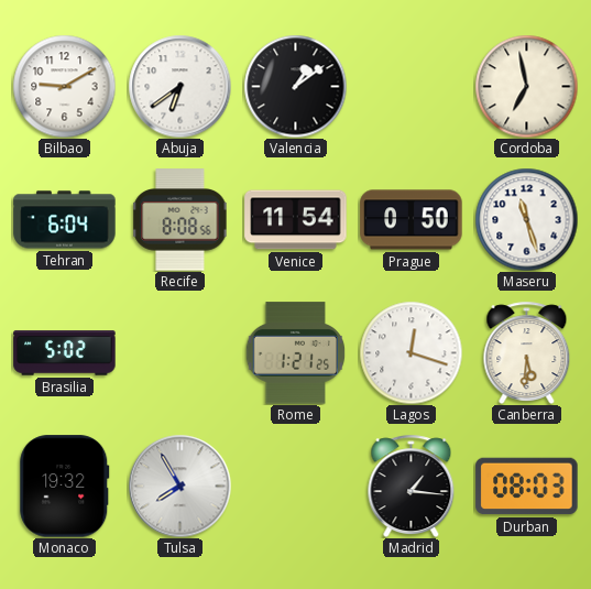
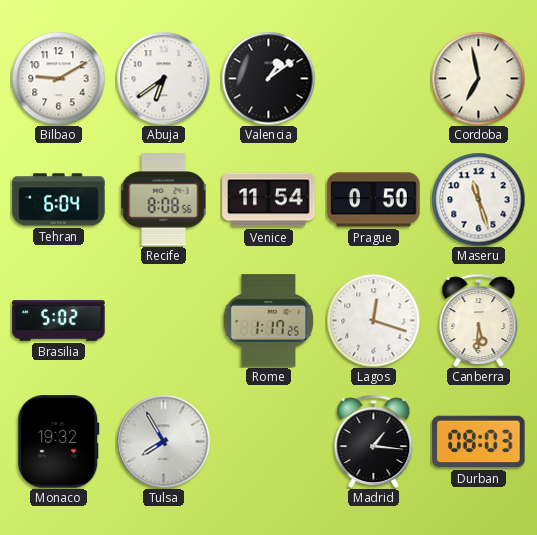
Rome: 1:21 -> 1:17 (269, 321)
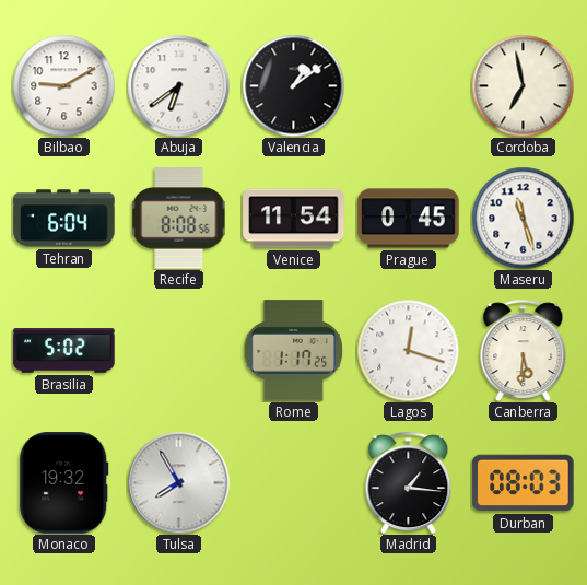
Prague: 0:50 -> 0:45 (409, 219)
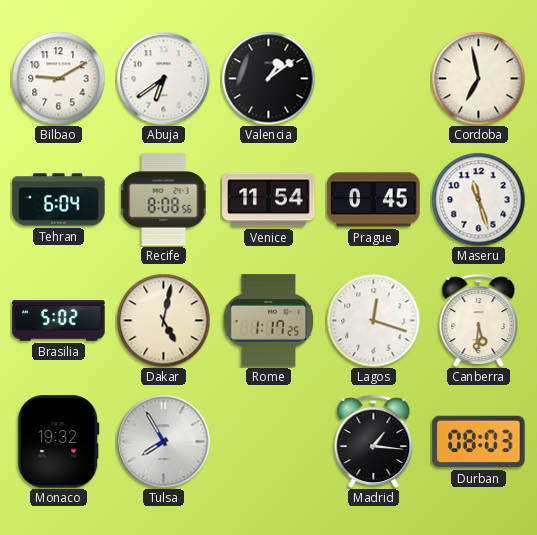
Dakar: none -> 5:02 (163, 320)
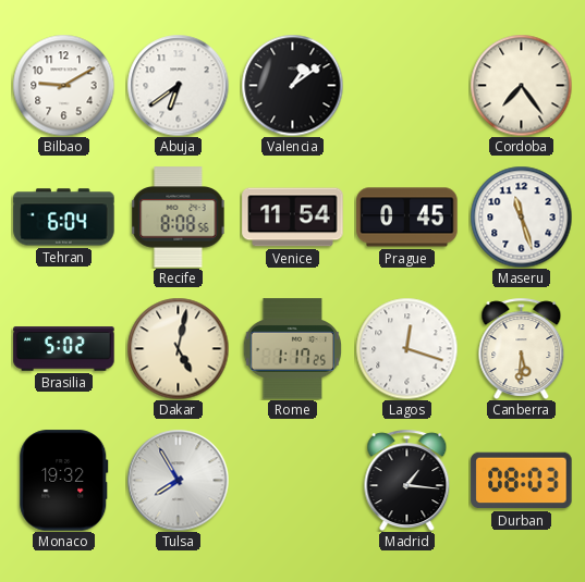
Cordoba: 6:58 -> 7:24 (521, 85)
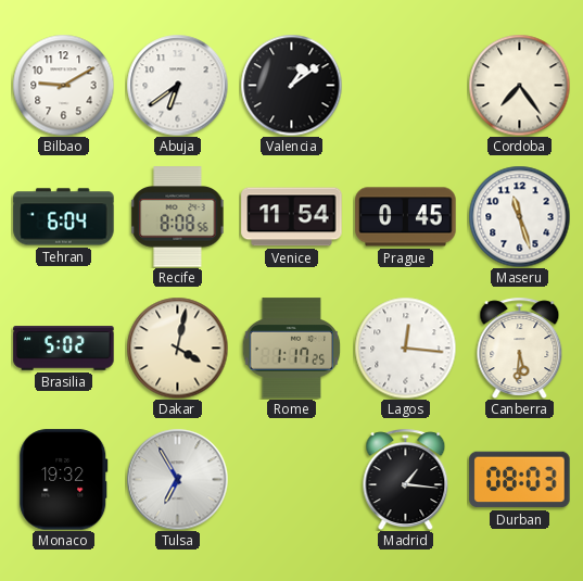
Dakar: 5:02 -> 4:02 (177, 348)
Lagos: 12:18 -> 12:16 (405, 348)
Tulsa: 7:55 -> 6:55 (177, 479)
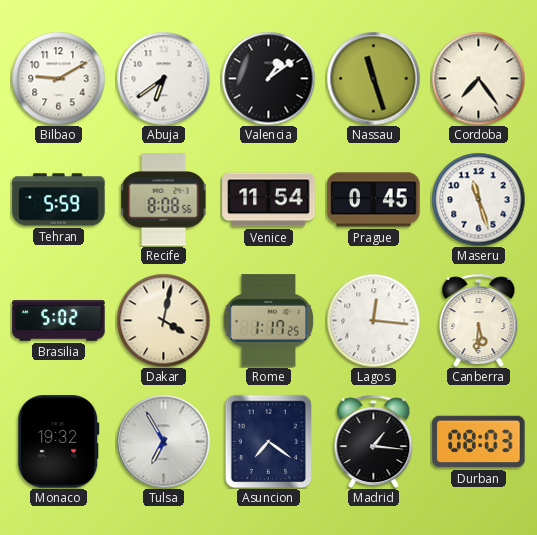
Nassau: none -> 11:27 (373, 78)
Tehran: 6:04 -> 5:59 (59, 200)
Asuncion: none -> 7:21 (269, 441)
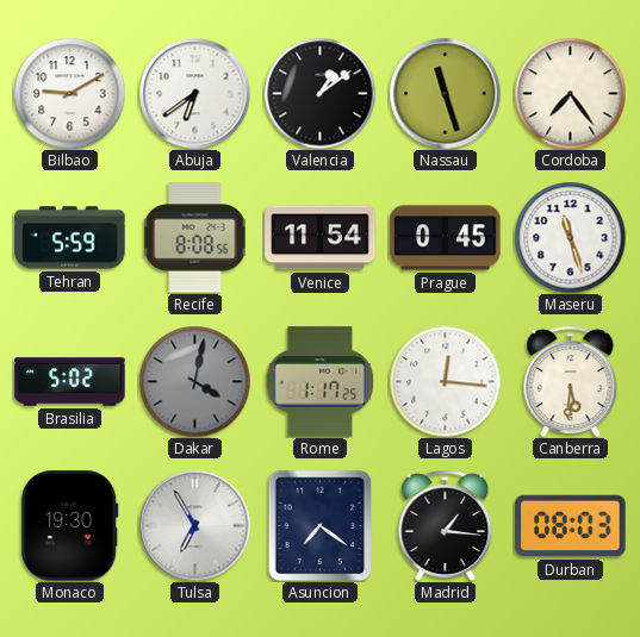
Dakar dial: cream -> grey (194, 381)
Monaco: 19:32 -> 19:30 (70, 526)
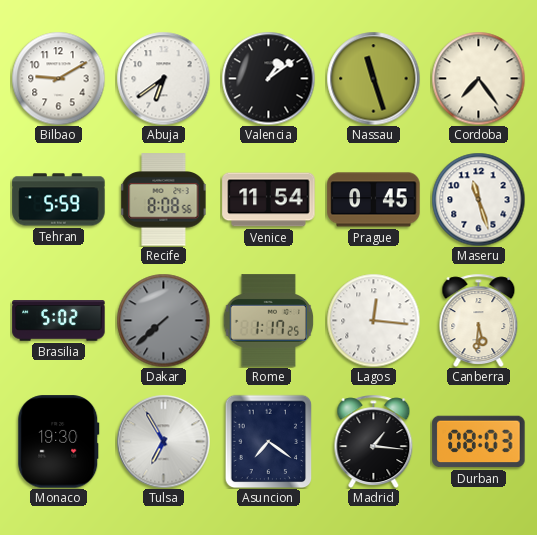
Dakar: 4:02 -> 7:38 (163, 320)
